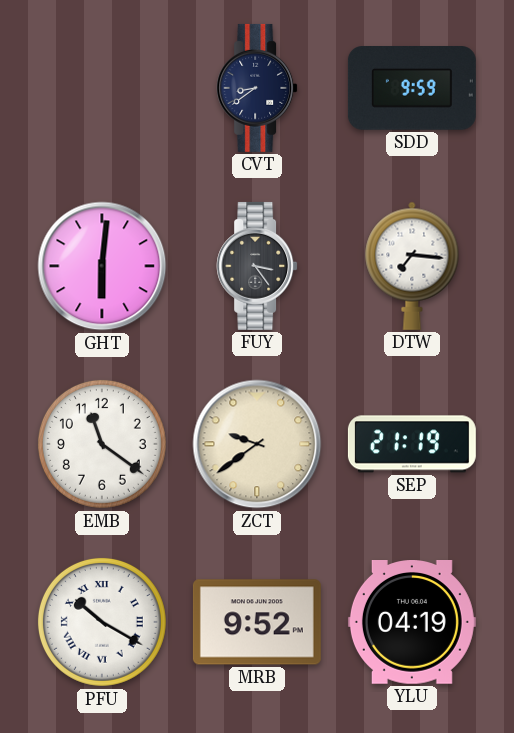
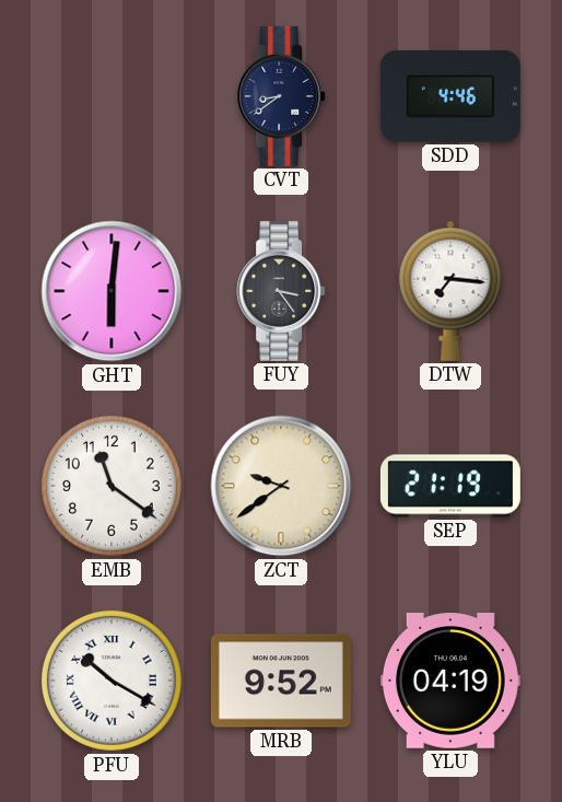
SDD: 9:59 -> 4:46 (450, 97)
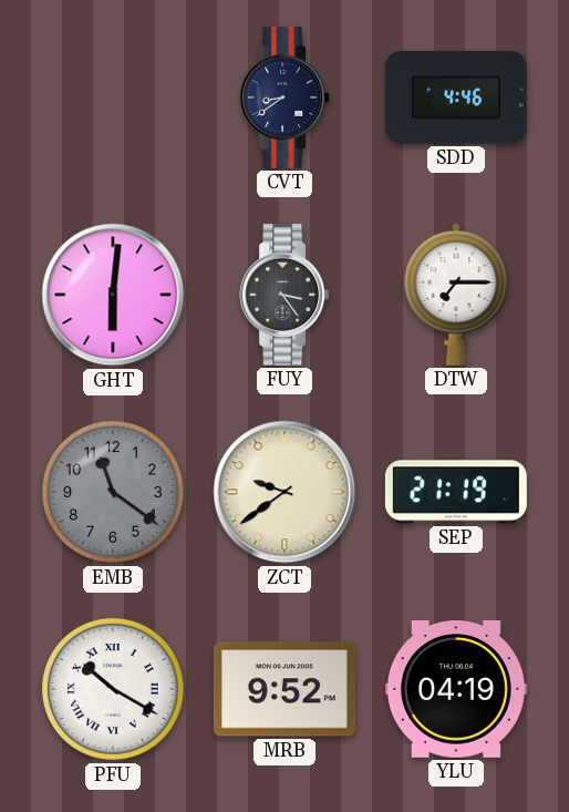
DTW: 7:16 -> 7:15 (456, 295)
EMB dial: white -> grey (113, 492)
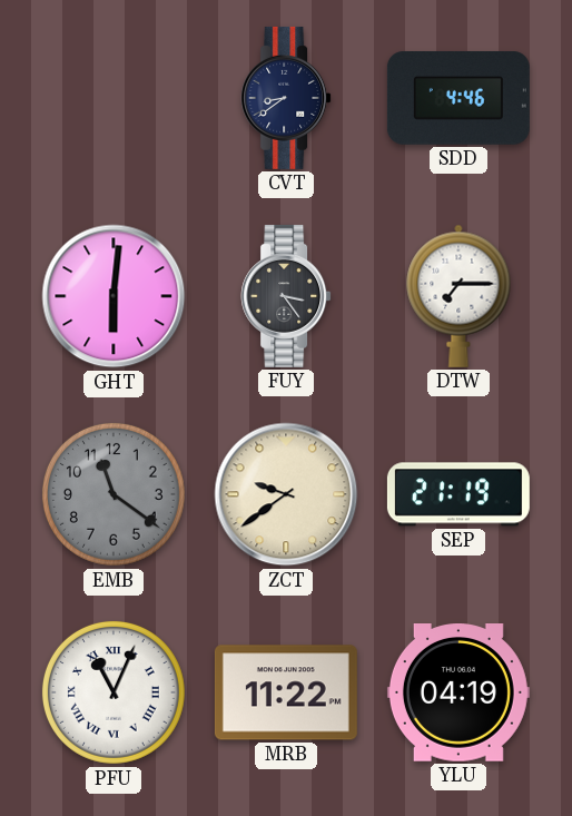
PFU: 10:20 -> 11:04 (114, 692)
MRB: 9:52 -> 11:22 (286, 692)
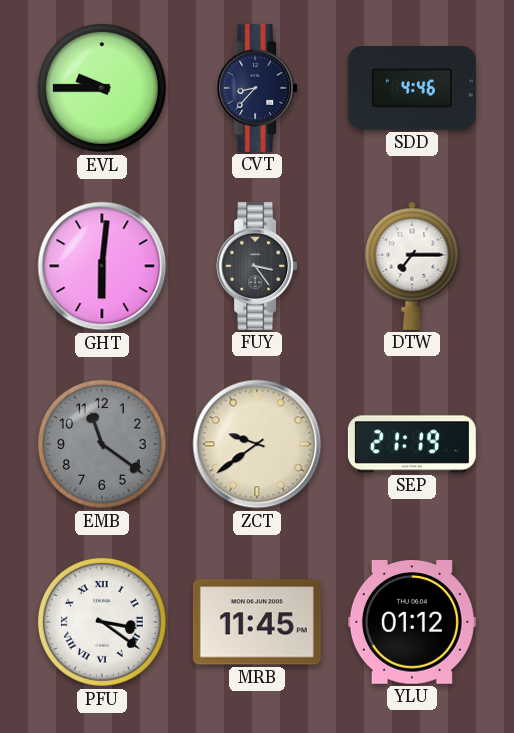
EVL: none -> 9:45 (102, 88)
CVT: 8:39 -> 8:37 (257, 88)
PFU: 11:04 -> 3:21 (102, 622)
MRB: 11:22 -> 11:45 (257, 622)
YLU: 04:19 -> 01:12 (412, 622)
